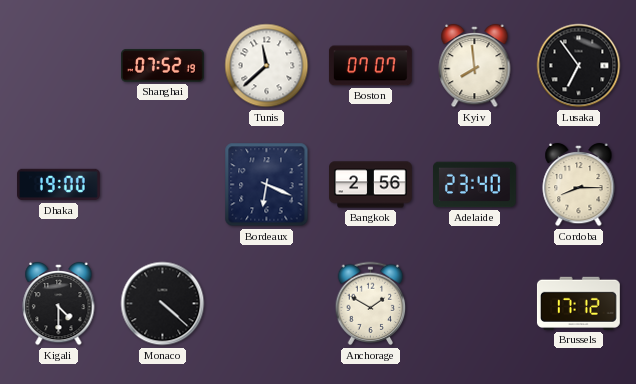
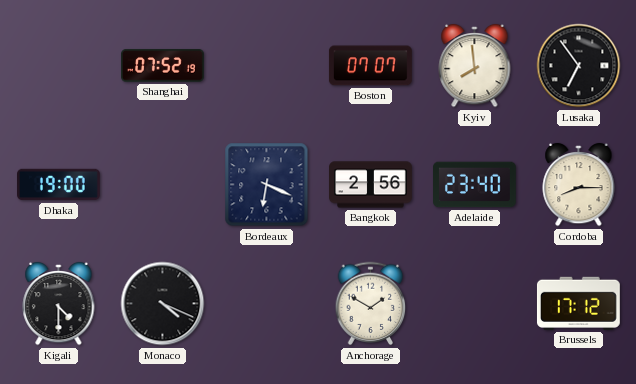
Tunis: 11:38 -> none (267, 66)
Monaco: 4:22 -> 4:19 (163, 304)
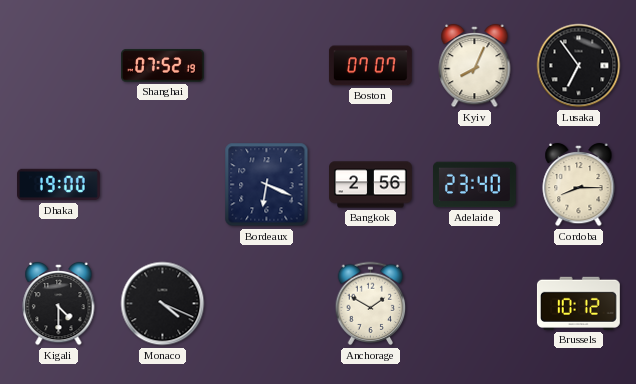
Kyiv: 7:59 -> 8:04 (475, 66)
Brussels: 17:12 -> 10:12 (578, 303)
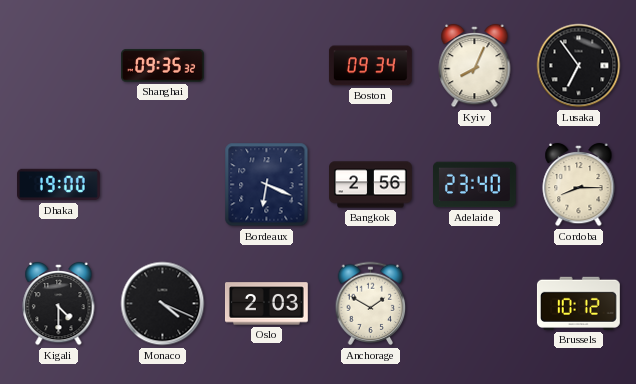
Shanghai: 07:52 -> 09:35 (163, 66)
Boston: 07:07 -> 09:34 (370, 66)
Oslo: none -> 2:03 (267, 304)
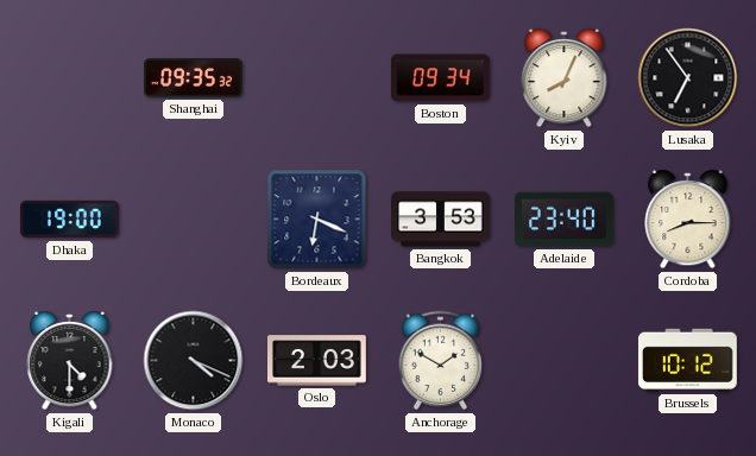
Bangkok: 2:56 -> 3:53 (441, 220)
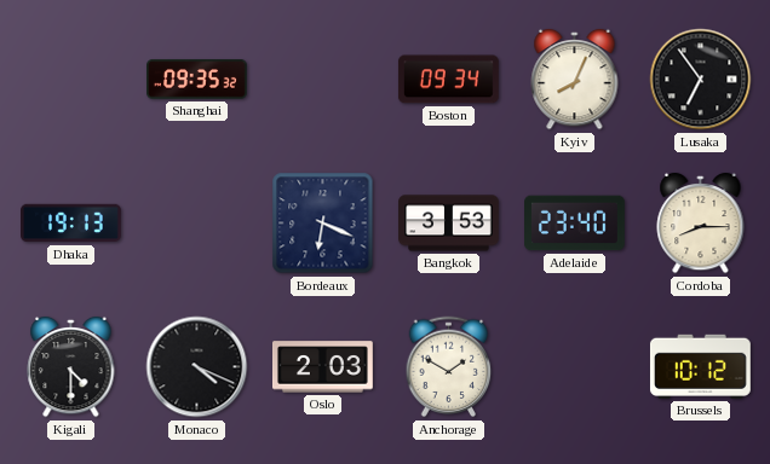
Dhaka: 19:00 -> 19:13 (71, 224)
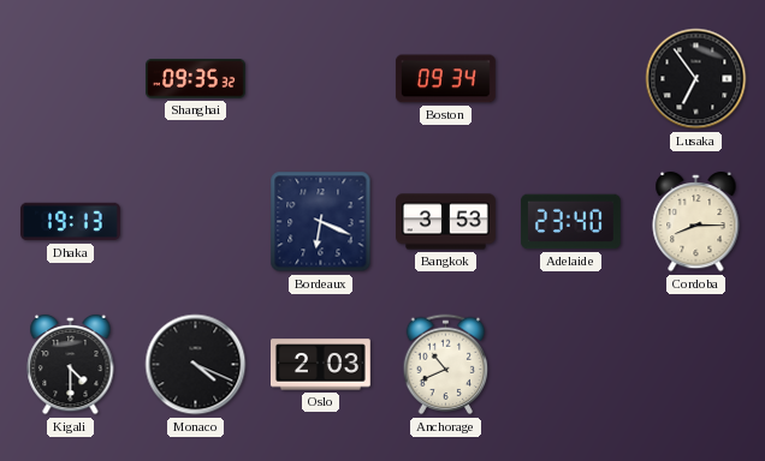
Kyiv: 8:04 -> none (575, 80)
Anchorage: 1:50 -> 10:41 (446, 365)
Brussels: 10:12 -> none (700, 366)
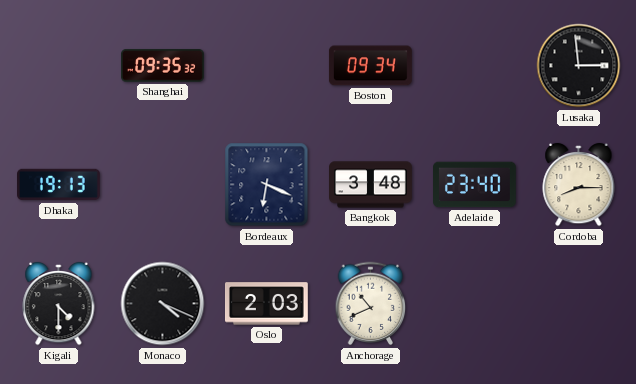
Lusaka: 6:54 -> 2:59 (579, 66)
Bangkok: 3:53 -> 3:48 (371, 185)
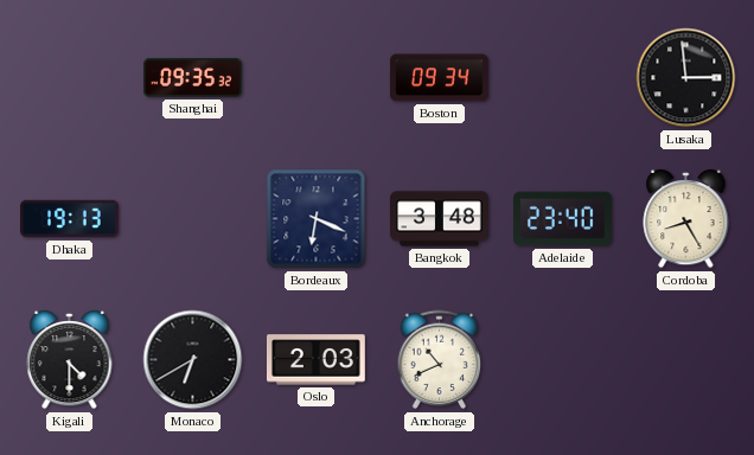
Cordoba: 8:15 -> 8:25 (686, 219)
Monaco: 4:19 -> 6:40 (193, 360)
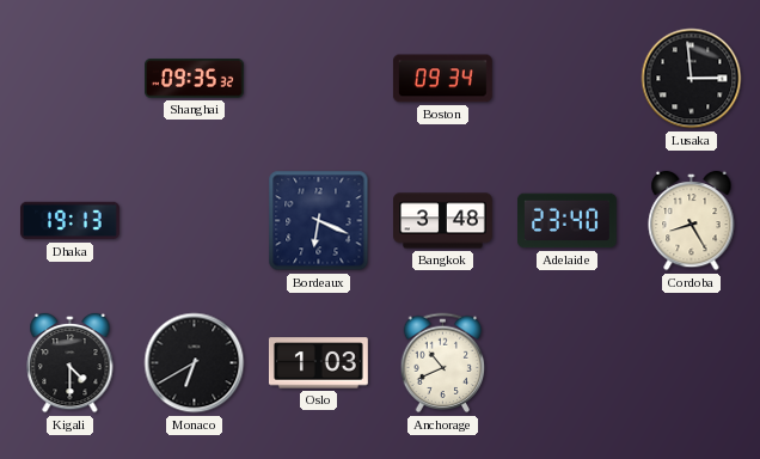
Oslo: 2:03 -> 1:03 (319, 363)
